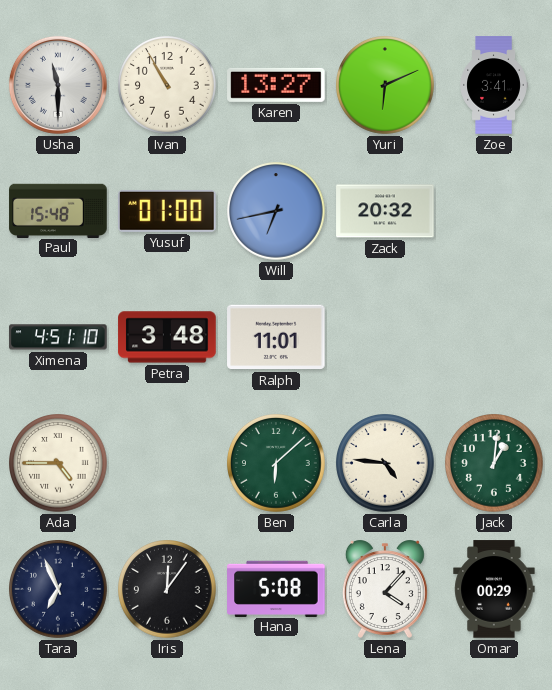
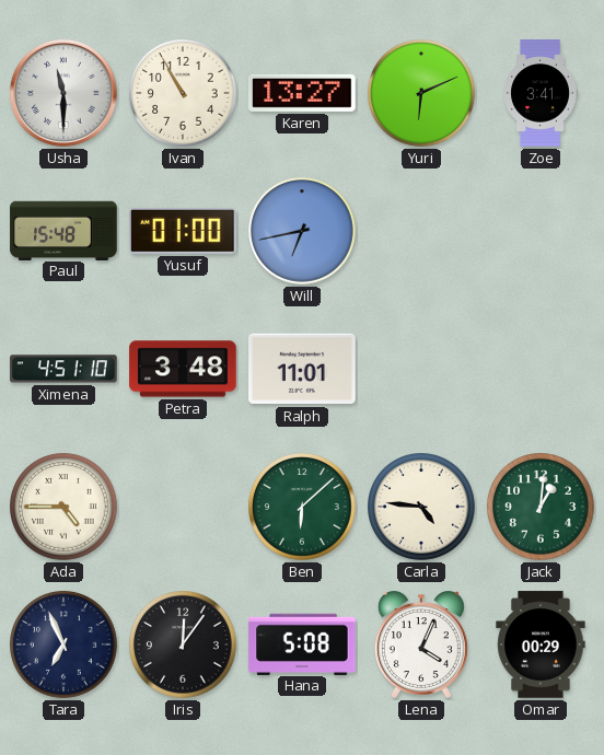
Zack: 20:32 -> none (385, 211)
Lena: 4:07 -> 4:04 (421, 644)
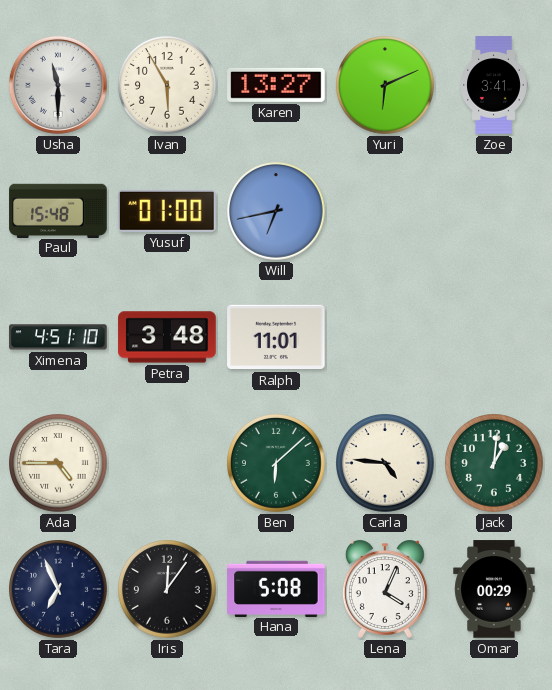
Ivan: 10:55 -> 5:55 (168, 86)
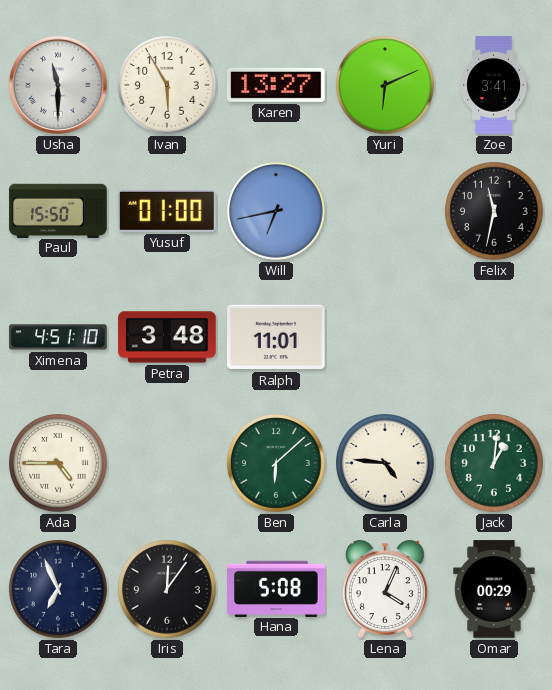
Paul: 15:48 -> 15:50 (58, 210)
Felix: none -> 11:32 (495, 212)
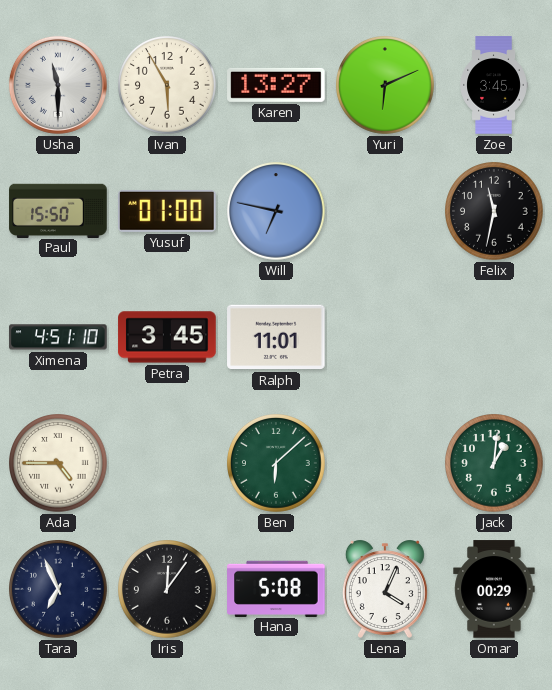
Zoe: 3:41 -> 3:45 (494, 85)
Will: 6:43 -> 6:47 (277, 212)
Petra: 3:48 -> 3:45 (167, 337)
Carla: 4:46 -> none (386, 464)
